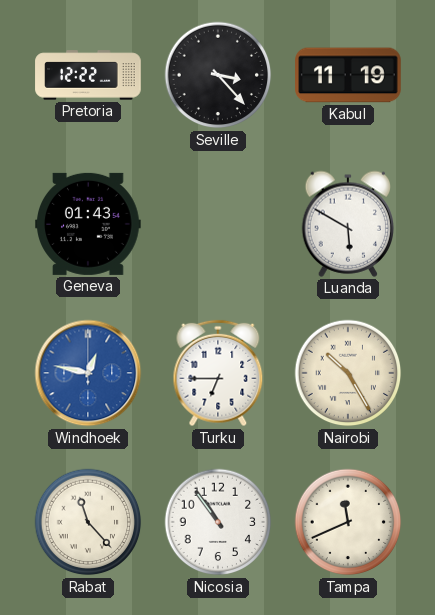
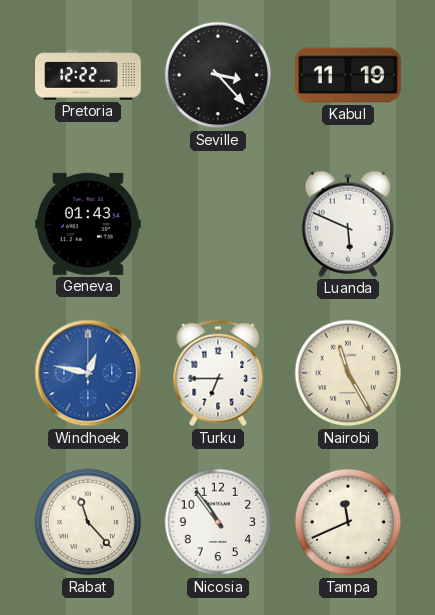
Luanda: 5:50 -> 5:49 (348, 224)
Nairobi: 10:25 -> 11:25 (348, 373)
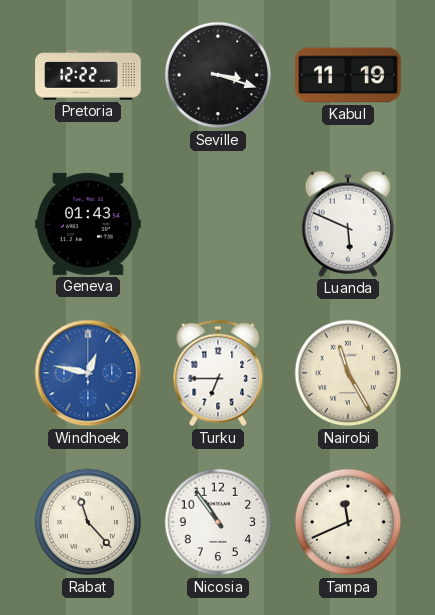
Seville: 3:23 -> 3:18 (218, 75)
